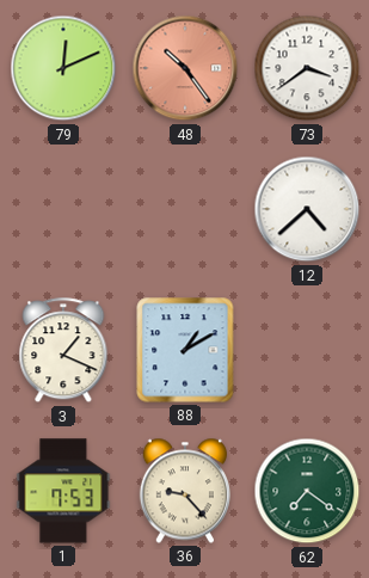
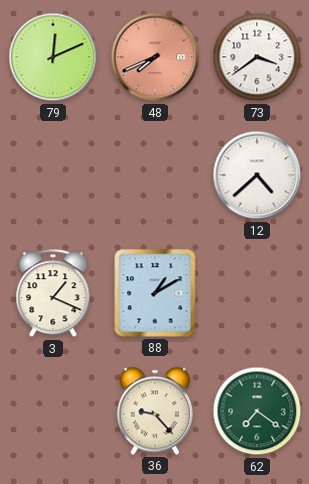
48: 10:24 -> 7:41 (155, 57)
1: 7:53 -> none (63, 491)
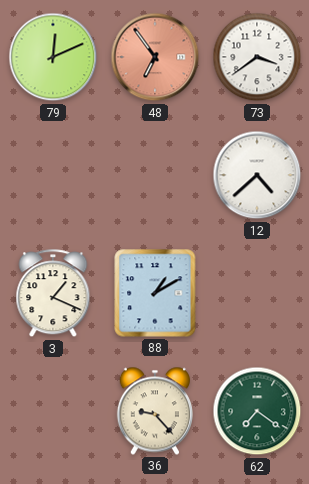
48: 7:41 -> 6:54 (155, 57)
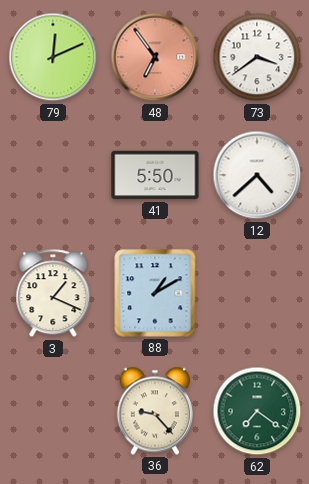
41: none -> 5:50 (155, 175)
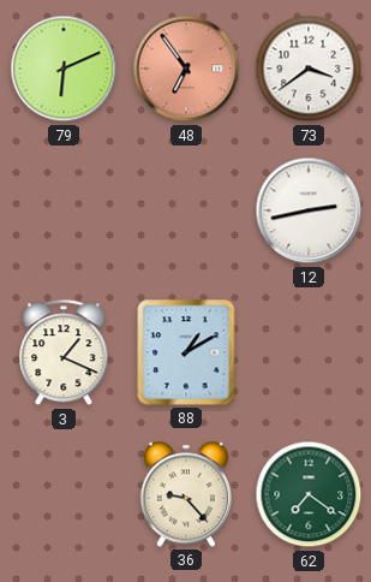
79: 12:11 -> 6:11 (64, 69)
41: 5:50 -> none (155, 175)
12: 4:38 -> 2:43 (309, 210)
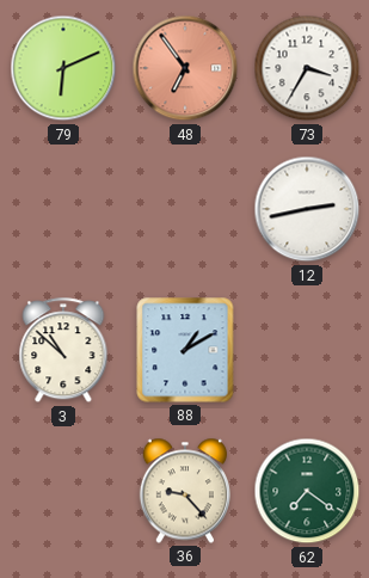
73: 3:39 -> 3:35 (307, 68)
3: 1:19 -> 10:52 (63, 351)
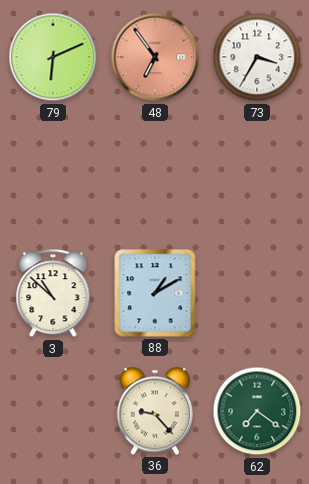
12: 2:43 -> none (307, 209)
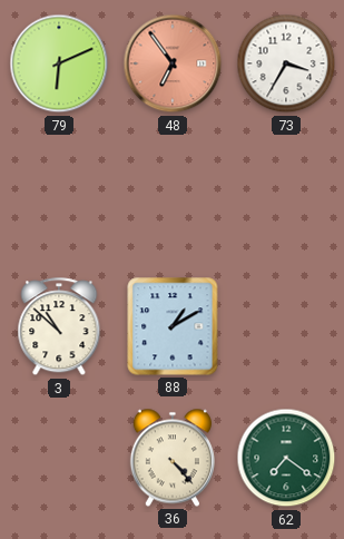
36: 9:23 -> 4:23 (173, 458)
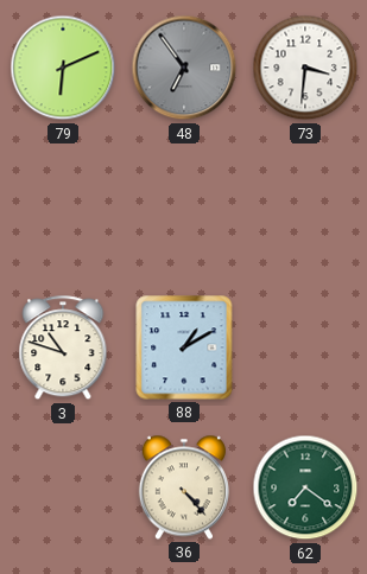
48 dial: salmon -> grey (184, 68)
73: 3:35 -> 3:31 (305, 68)
3: 10:52 -> 10:48 (63, 349)
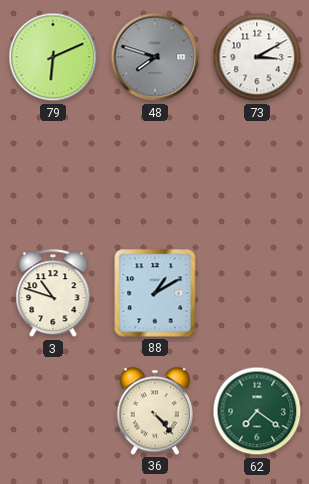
48: 6:54 -> 7:48 (155, 57)
73: 3:31 -> 3:10 (257, 57)
